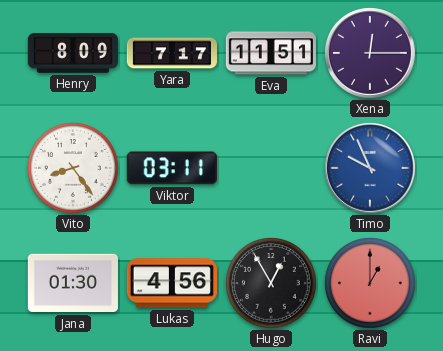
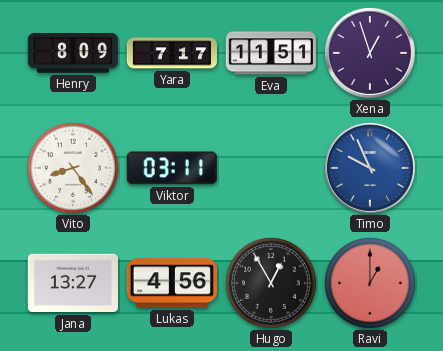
Xena: 12:15 -> 12:57 (371, 54)
Jana: 01:30 -> 13:27 (73, 283)
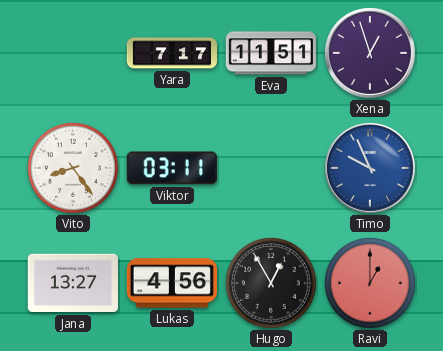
Henry: 8:09 -> none (72, 53)
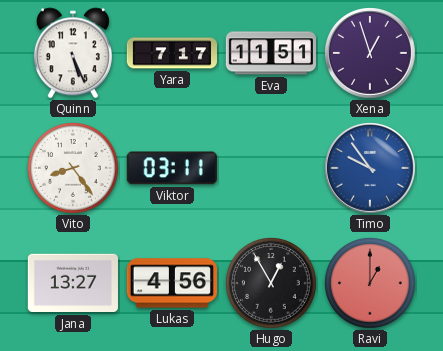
Quinn: none -> 5:26 (73, 53)
Timo: 9:56 -> 9:54 (371, 169)
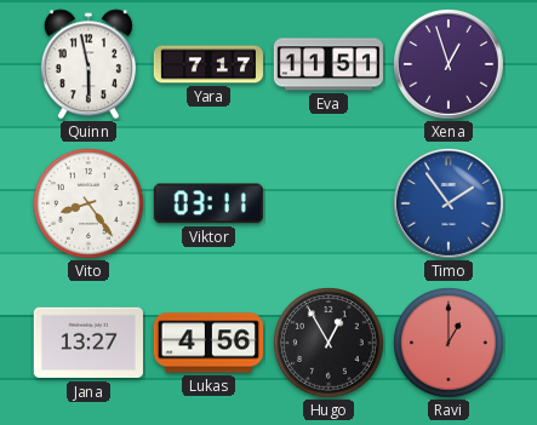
Quinn: 5:26 -> 5:58 (88, 64)
Timo: 9:54 -> 1:54 (450, 205)
